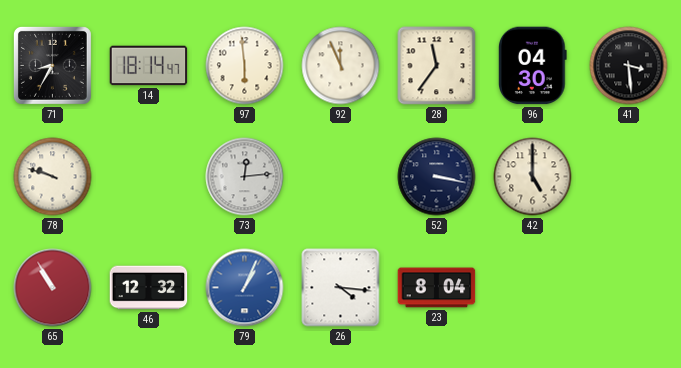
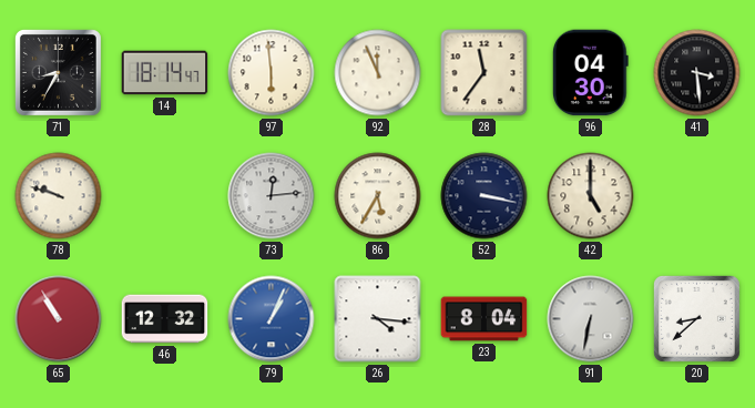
86: none -> 5:35 (378, 196)
91: none -> 6:32 (591, 319)
20: none -> 8:38 (696, 318)
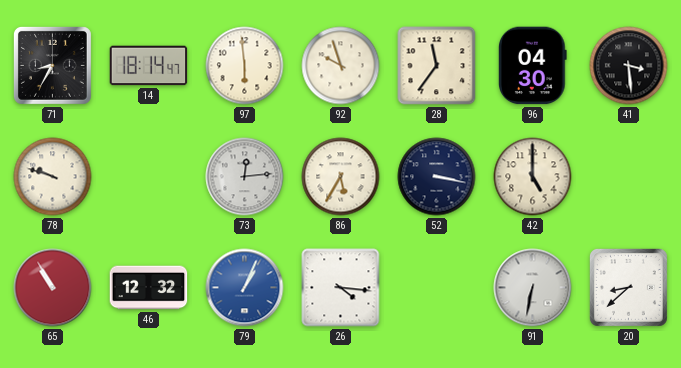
92: 11:56 -> 9:57 (341, 66)
23: 8:04 -> none (484, 319)
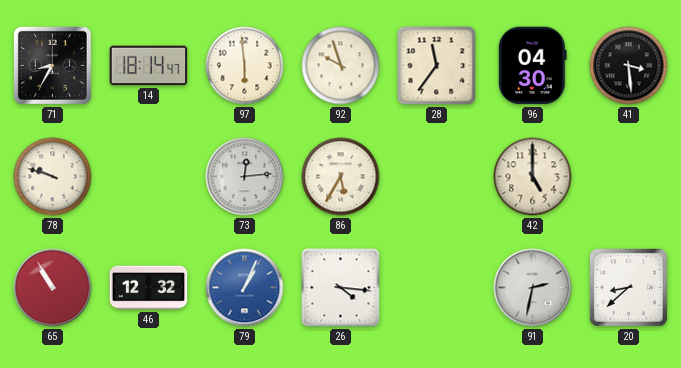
52: 3:17 -> none (437, 177)
91: 6:32 -> 2:32 (533, 288)
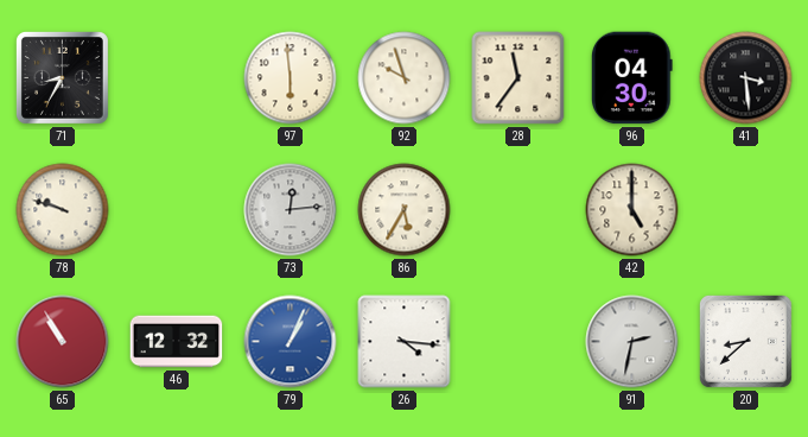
14: 18:14 -> none (149, 66)
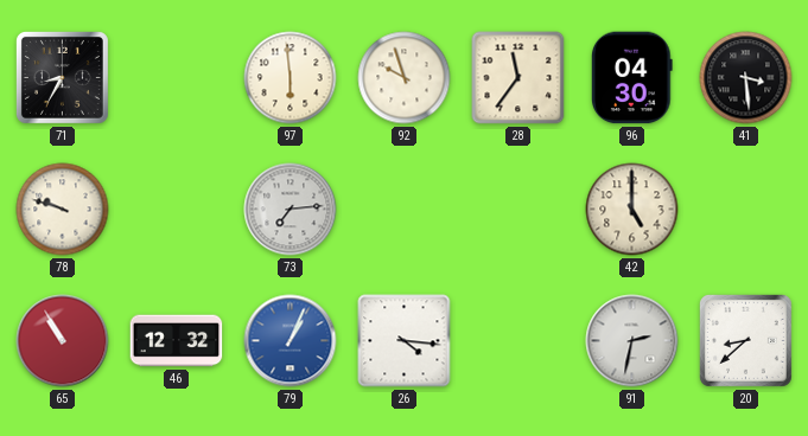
73: 12:14 -> 7:14 (291, 210)
86: 5:35 -> none (405, 210)
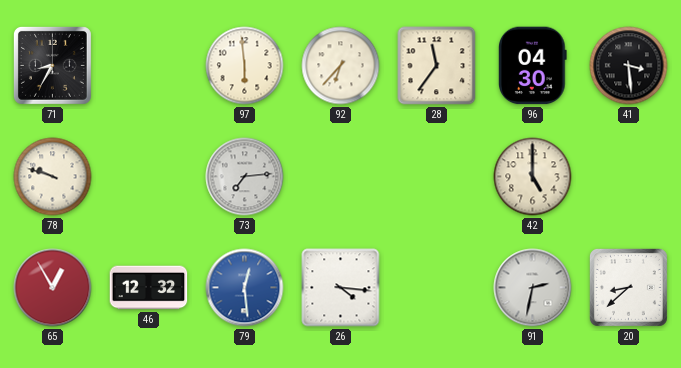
92: 9:57 -> 6:37 (341, 66)
65: 10:55 -> 12:55 (53, 288)
79: 1:04 -> 12:29 (245, 288)
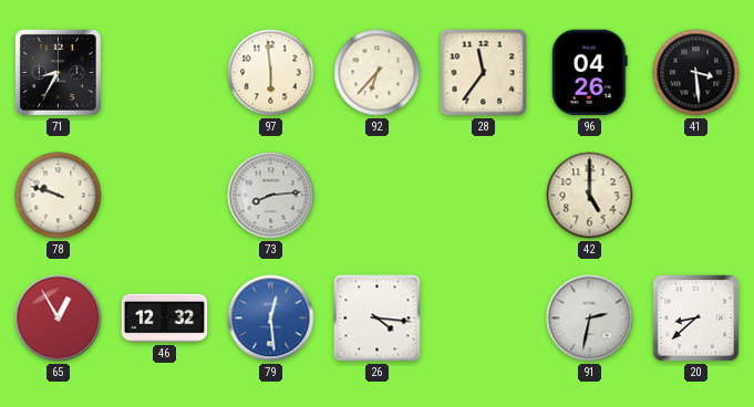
96: 04:30 -> 04:26 (590, 73)
73: 7:14 -> 8:14 (271, 196)
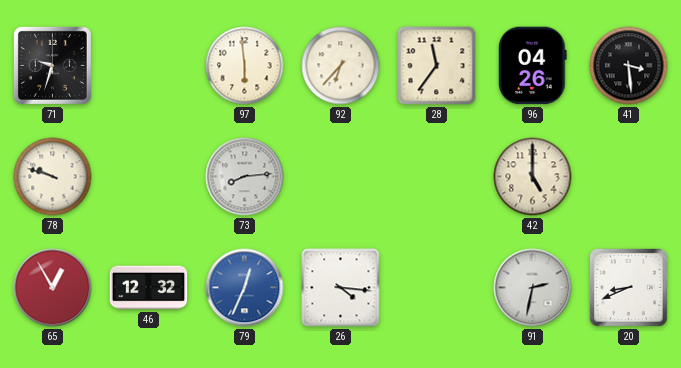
71: 8:35 -> 9:33 (52, 65)
79: 12:29 -> 12:34 (245, 288)
20: 8:38 -> 8:41 (628, 287)
